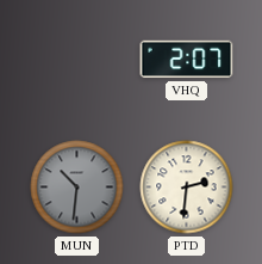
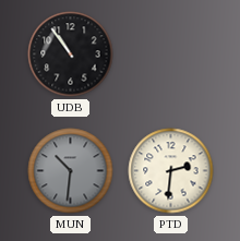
UDB: none -> 10:54 (71, 55)
VHQ: 2:07 -> none (187, 60)
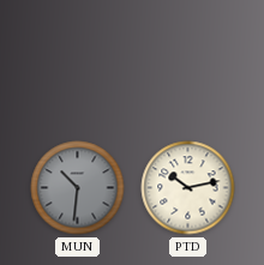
UDB: 10:54 -> none (71, 55)
PTD: 2:31 -> 10:13 (188, 188)
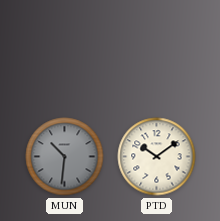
PTD: 10:13 -> 10:09 (157, 157)
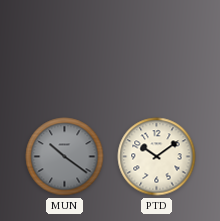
MUN: 10:31 -> 10:21 (65, 157)
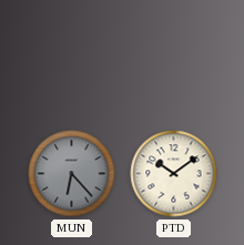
MUN: 10:21 -> 6:23 (72, 174)
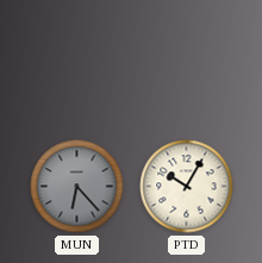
PTD: 10:09 -> 10:05 (187, 187)
